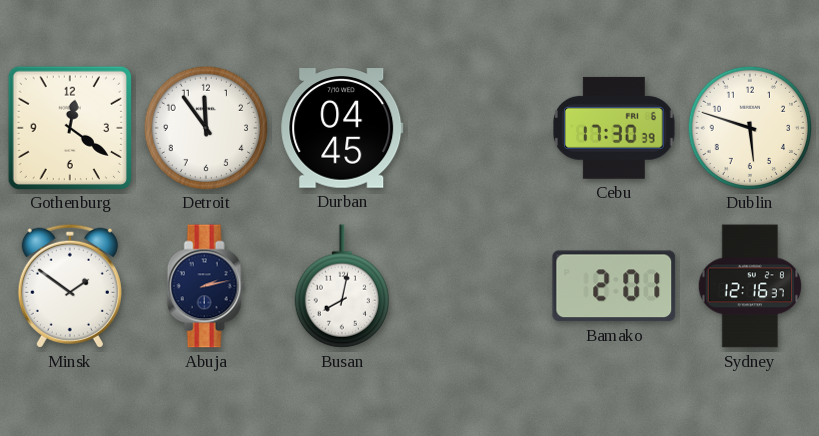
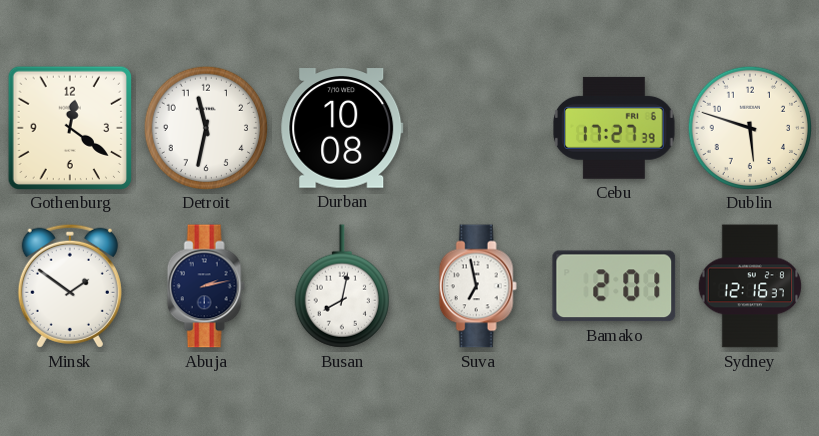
Detroit: 11:54 -> 11:32 (205, 127)
Durban: 04:45 -> 10:08 (342, 128)
Cebu: 17:30 -> 17:27 (614, 128)
Suva: none -> 6:58 (478, 286)
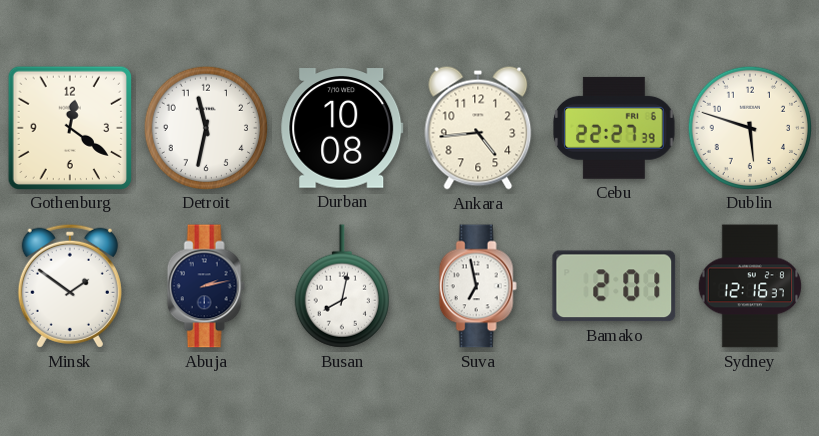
Ankara: none -> 4:44 (478, 128)
Cebu: 17:27 -> 22:27 (614, 128)
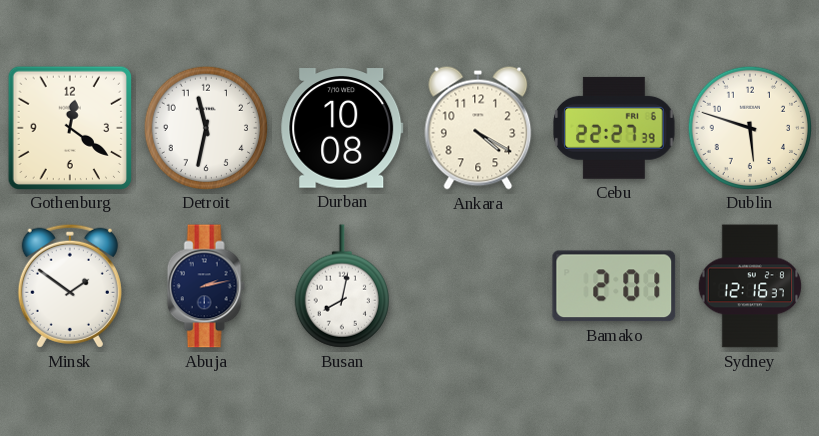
Ankara: 4:44 -> 4:20 (478, 128)
Suva: 6:58 -> none (478, 286)
